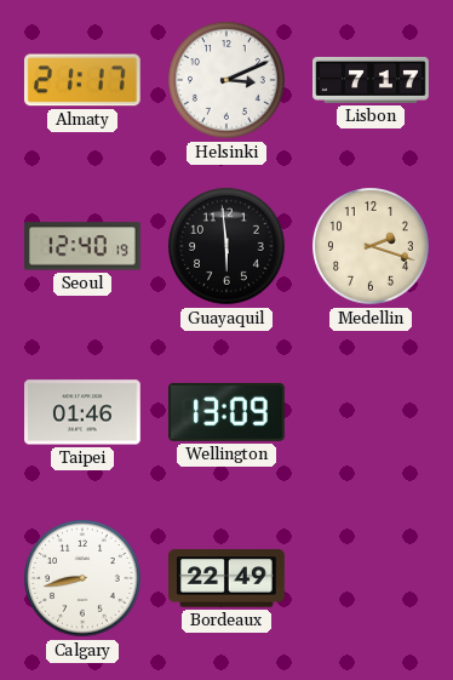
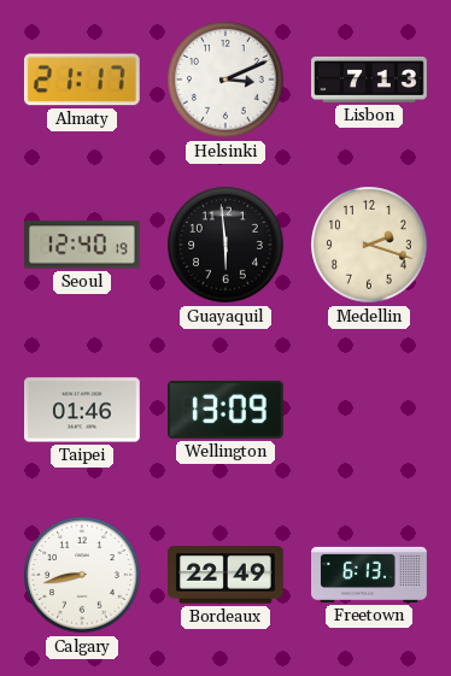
Lisbon: 7:17 -> 7:13 (369, 80)
Freetown: none -> 6:13 (369, 575)
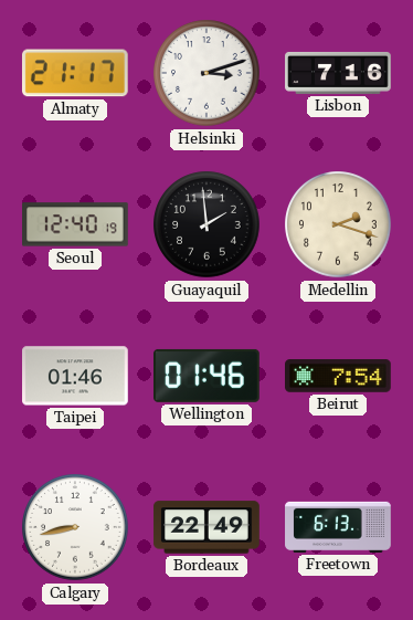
Helsinki: 3:11 -> 3:12 (206, 73)
Lisbon: 7:13 -> 7:16 (338, 73)
Guayaquil: 5:59 -> 1:59 (206, 224)
Wellington: 13:09 -> 01:46 (208, 376)
Beirut: none -> 7:54 (339, 377)
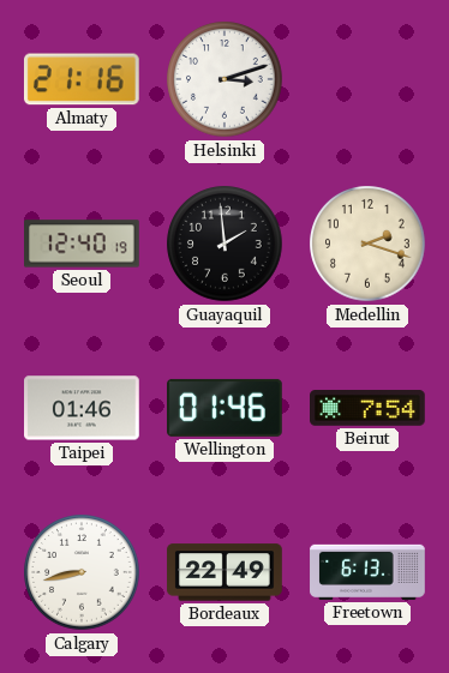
Almaty: 21:17 -> 21:16 (82, 79)
Lisbon: 7:16 -> none (338, 73)
